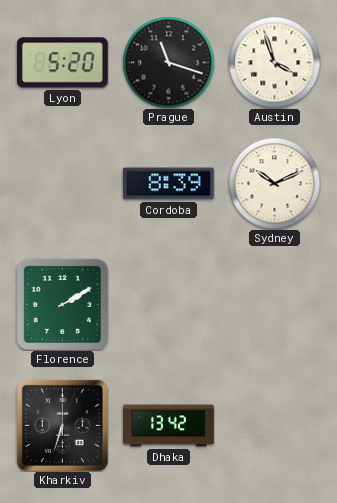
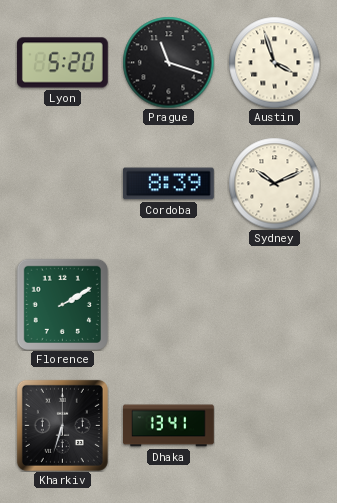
Dhaka: 13:42 -> 13:41 (169, 426)
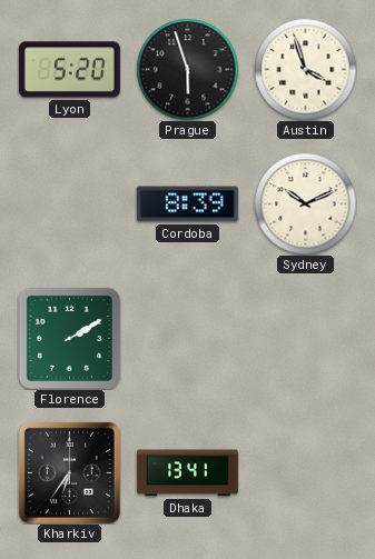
Prague: 11:18 -> 5:57 (187, 69)
Kharkiv: 6:33 -> 6:36 (69, 472)
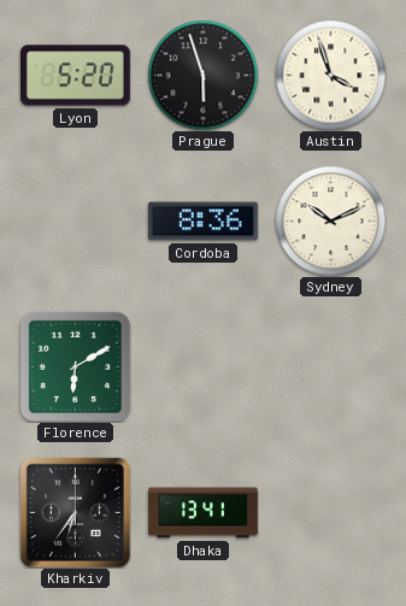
Cordoba: 8:39 -> 8:36 (202, 222)
Florence: 2:10 -> 6:10 (75, 366)
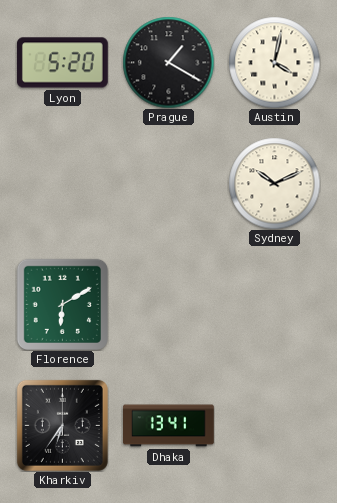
Prague: 5:57 -> 1:20 (168, 62)
Austin: 3:57 -> 4:02 (274, 62)
Cordoba: 8:36 -> none (202, 222)
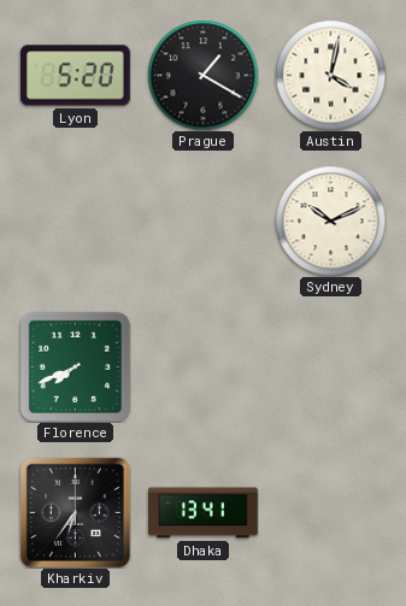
Florence: 6:10 -> 7:41 (75, 366)
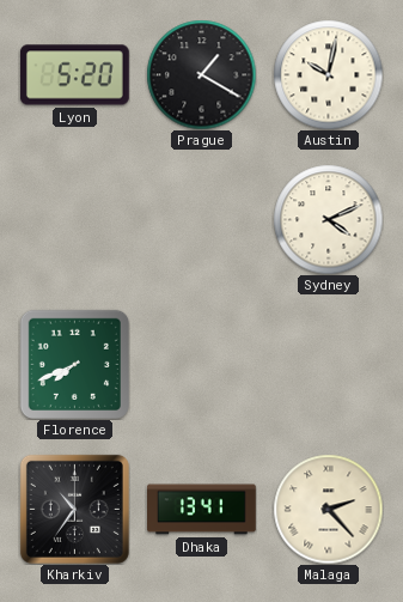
Austin: 4:02 -> 10:02 (328, 74)
Sydney: 10:11 -> 4:11 (328, 219)
Kharkiv: 6:36 -> 10:36 (74, 509)
Malaga: none -> 2:23 (328, 509)
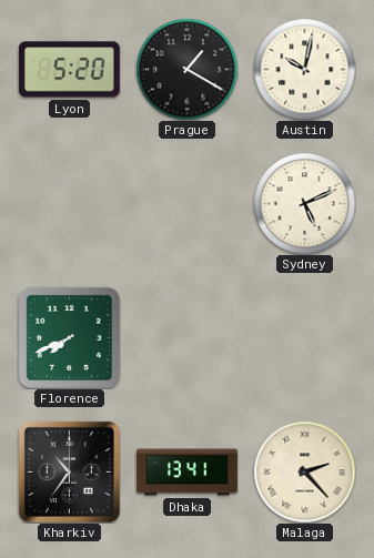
Sydney: 4:11 -> 5:11 (304, 203)
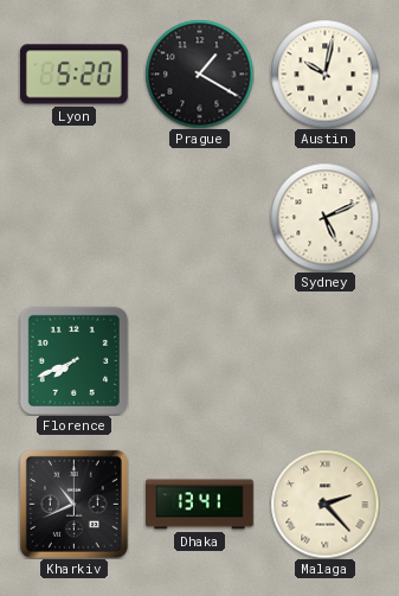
Kharkiv: 10:36 -> 10:41 (73, 504)
